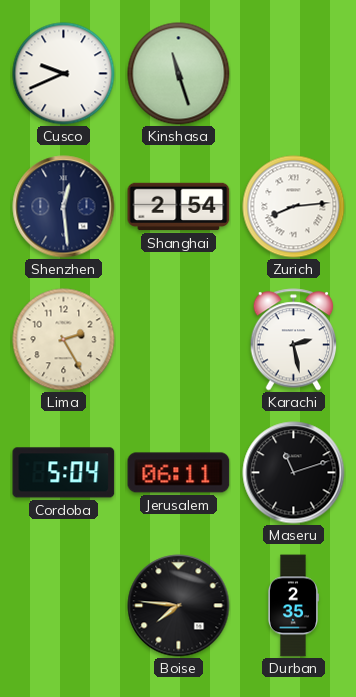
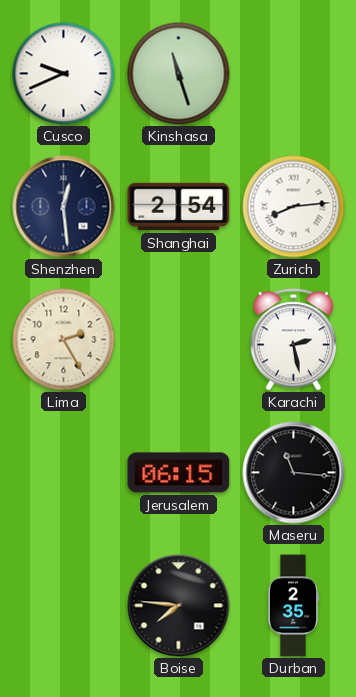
Cordoba: 5:04 -> none (64, 473)
Jerusalem: 06:11 -> 06:15 (179, 473)
Maseru: 11:12 -> 11:16 (294, 473)
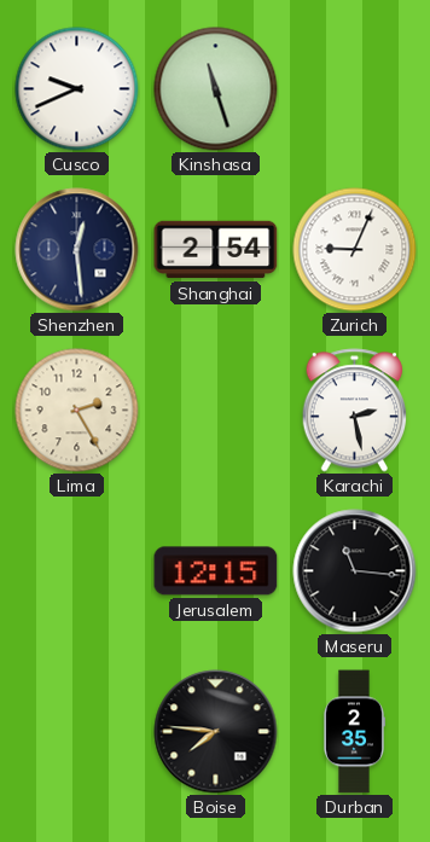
Zurich: 8:14 -> 9:04 (355, 250)
Jerusalem: 06:15 -> 12:15 (216, 571)
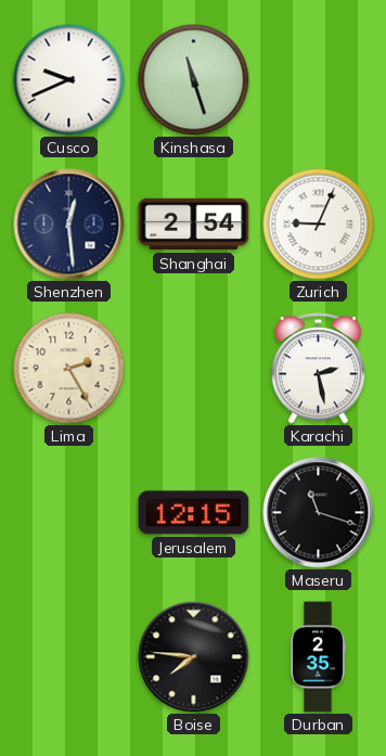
Maseru: 11:16 -> 11:18 (319, 513)
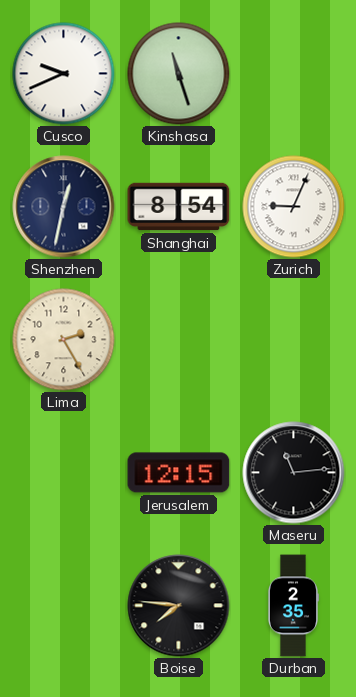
Shenzhen: 12:29 -> 12:32 (64, 207)
Shanghai: 2:54 -> 8:54 (179, 207)
Karachi: 2:28 -> none (319, 369)
Maseru: 11:18 -> 11:14 (294, 473)
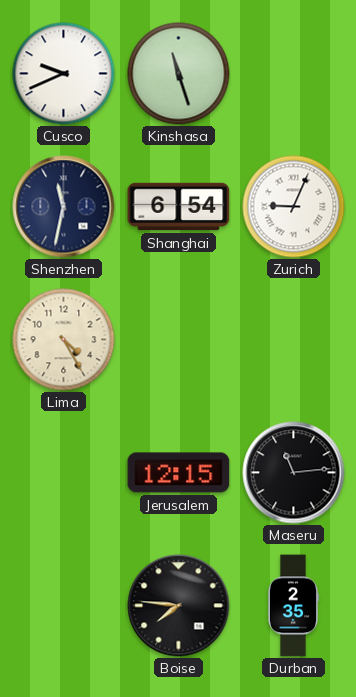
Shenzhen: 12:32 -> 11:32 (64, 207)
Shanghai: 8:54 -> 6:54 (179, 207)
Lima: 2:25 -> 4:25 (64, 340)
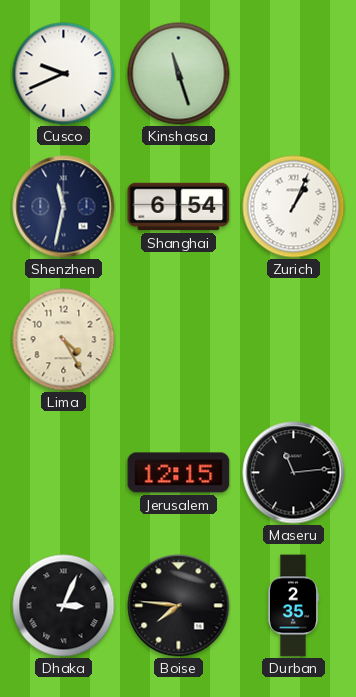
Zurich: 9:04 -> 1:04 (294, 207)
Dhaka: none -> 3:04 (64, 606)
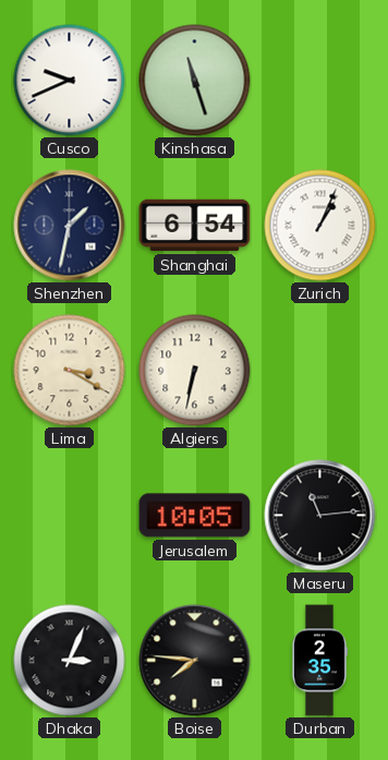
Shenzhen: 11:32 -> 1:32 (70, 226)
Lima: 4:25 -> 3:20 (70, 371)
Algiers: none -> 6:32 (195, 371)
Jerusalem: 12:15 -> 10:05 (195, 516)
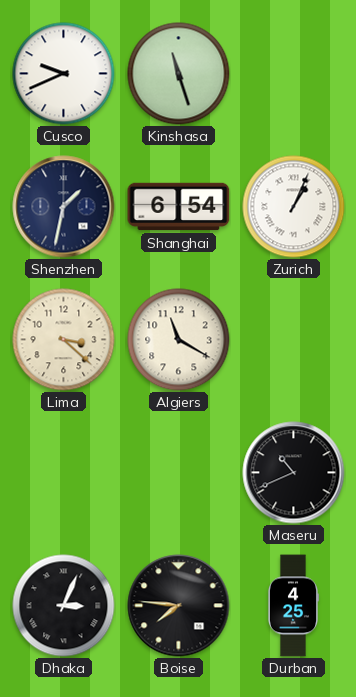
Lima: 3:20 -> 3:22 (64, 340)
Algiers: 6:32 -> 11:20 (179, 340)
Jerusalem: 10:05 -> none (195, 516)
Maseru: 11:14 -> 10:41 (294, 473)
Durban: 2:35 -> 4:25 (292, 606)
